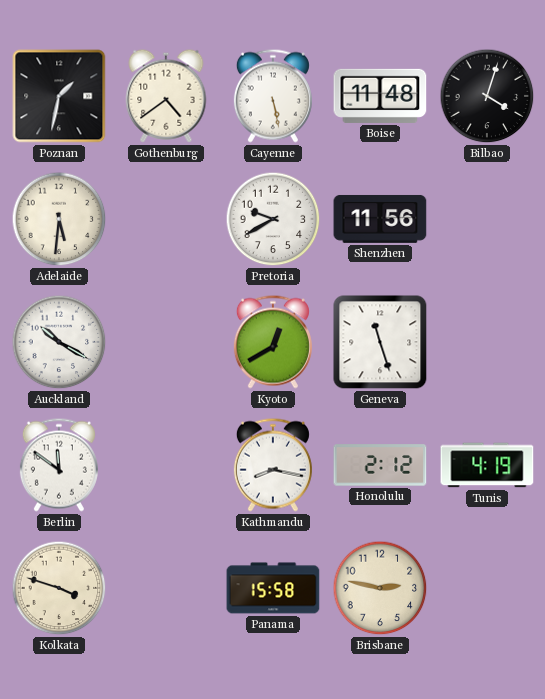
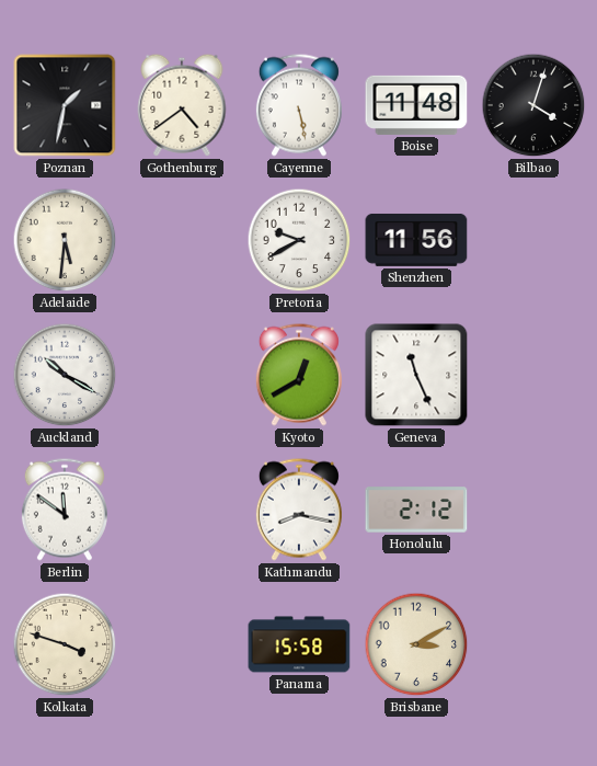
Geneva: 11:27 -> 11:26 (416, 375)
Tunis: 4:19 -> none (487, 465)
Brisbane: 2:47 -> 3:10 (416, 644)
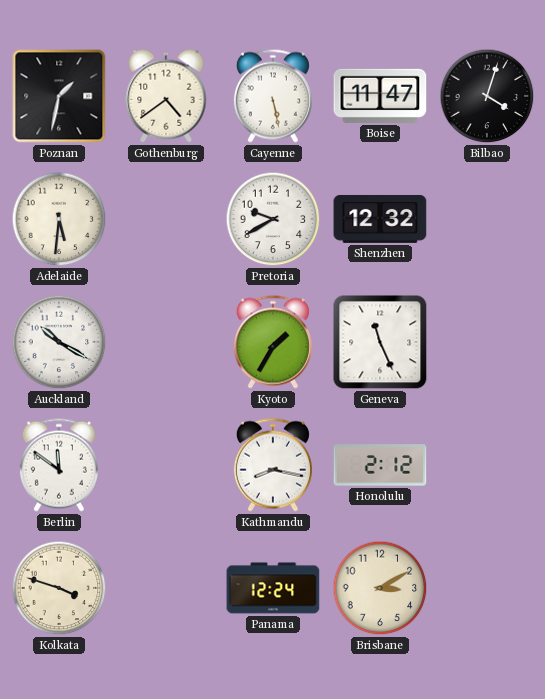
Boise: 11:48 -> 11:47 (380, 96)
Shenzhen: 11:56 -> 12:32 (380, 219)
Kyoto: 12:40 -> 1:35 (273, 342)
Panama: 15:58 -> 12:24 (273, 588)
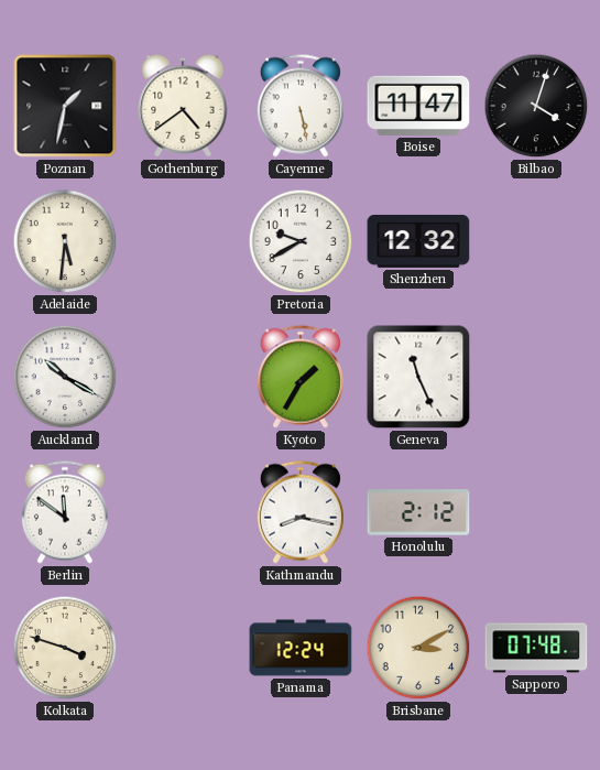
Sapporo: none -> 07:48 (536, 648)
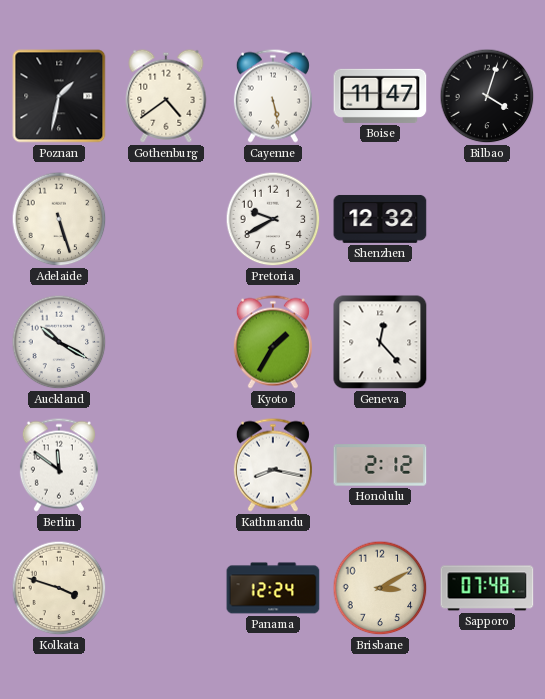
Adelaide: 5:31 -> 5:27 (59, 219)
Geneva: 11:26 -> 12:23 (380, 342)
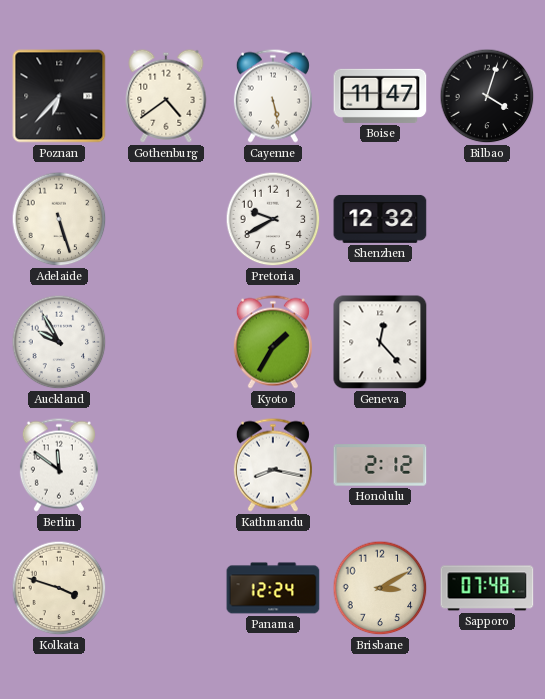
Poznan: 1:32 -> 6:37 (59, 96)
Auckland: 10:20 -> 9:55 (59, 342)
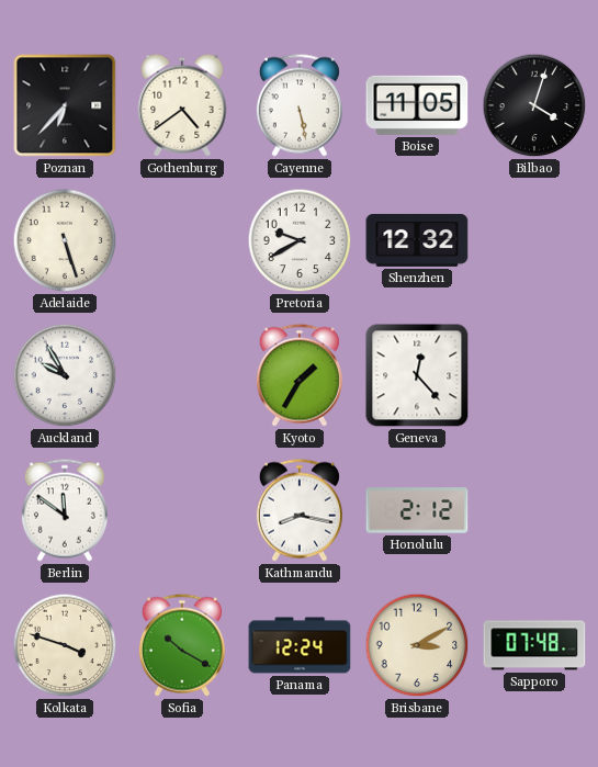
Boise: 11:47 -> 11:05 (417, 105)
Sofia: none -> 10:20 (182, 645)
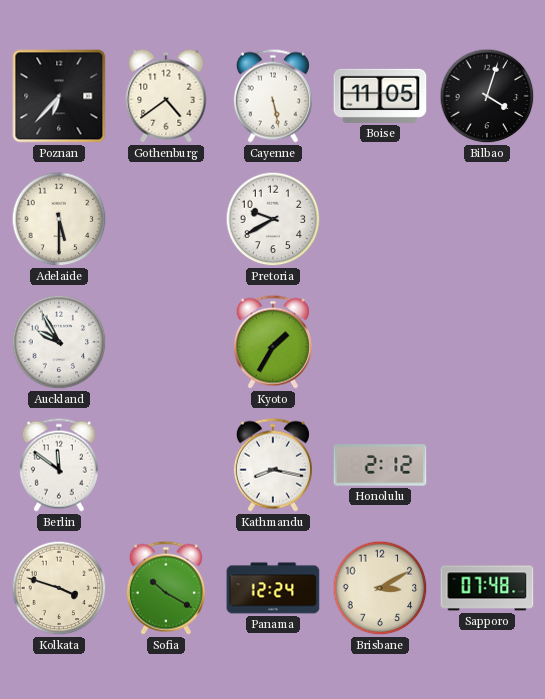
Adelaide: 5:27 -> 5:30 (59, 219)
Shenzhen: 12:32 -> none (417, 240)
Geneva: 12:23 -> none (417, 375)
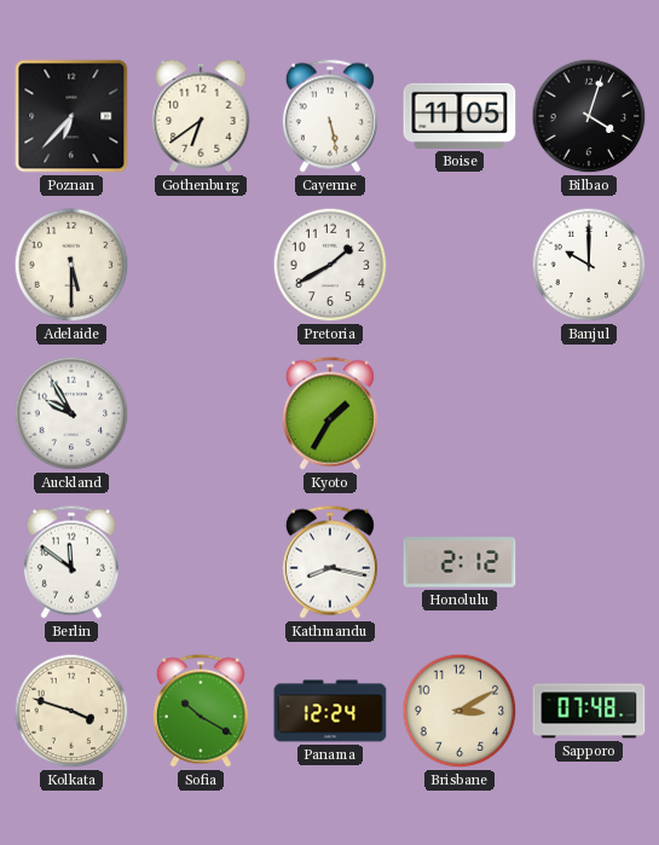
Gothenburg: 4:39 -> 6:39 (201, 116)
Pretoria: 9:40 -> 1:40 (330, 265)
Banjul: none -> 10:00 (589, 265)
